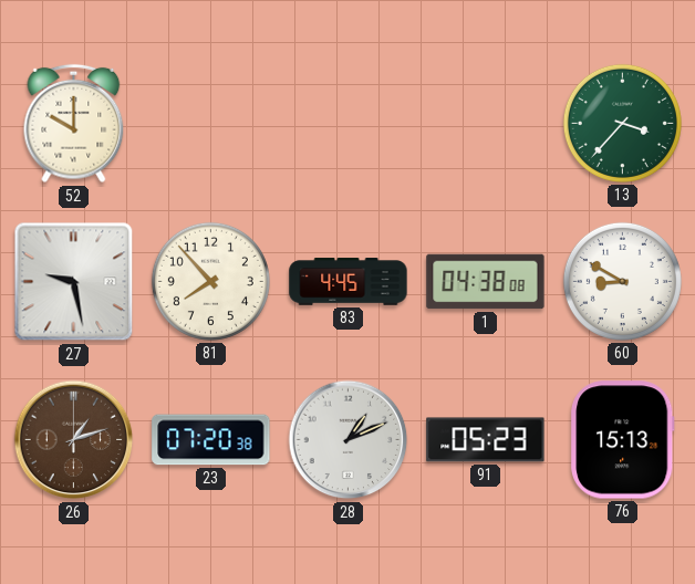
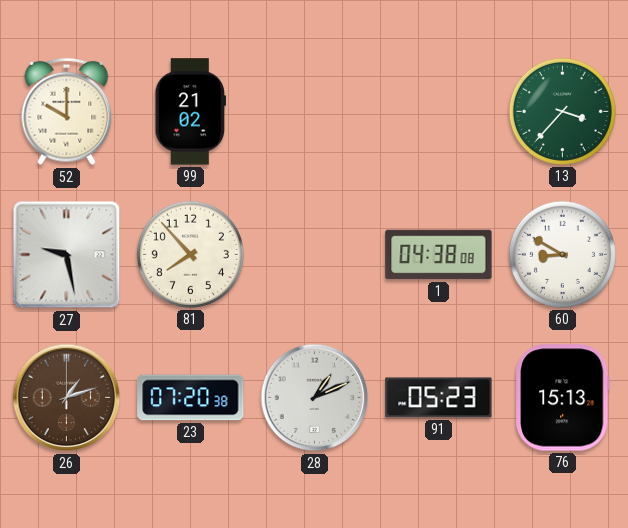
99: none -> 21:02 (190, 112)
83: 4:45 -> none (349, 282)
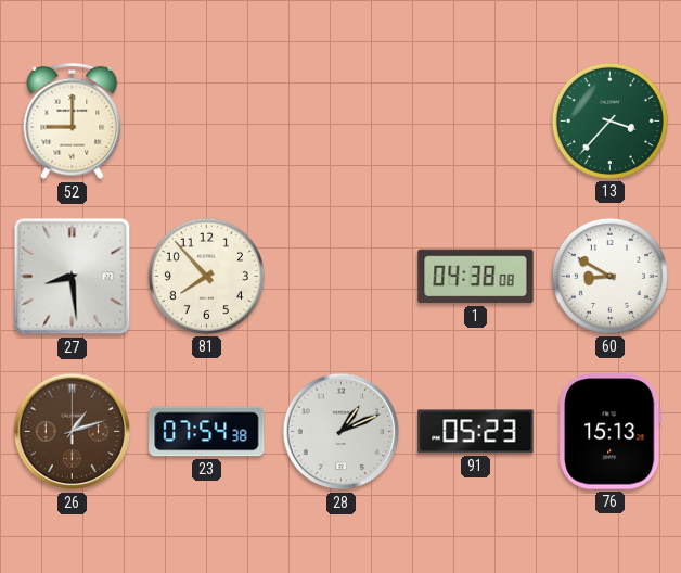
52: 10:00 -> 9:00 (73, 122)
99: 21:02 -> none (190, 112)
27: 9:28 -> 8:29 (73, 277)
23: 07:20 -> 07:54 (207, 432)
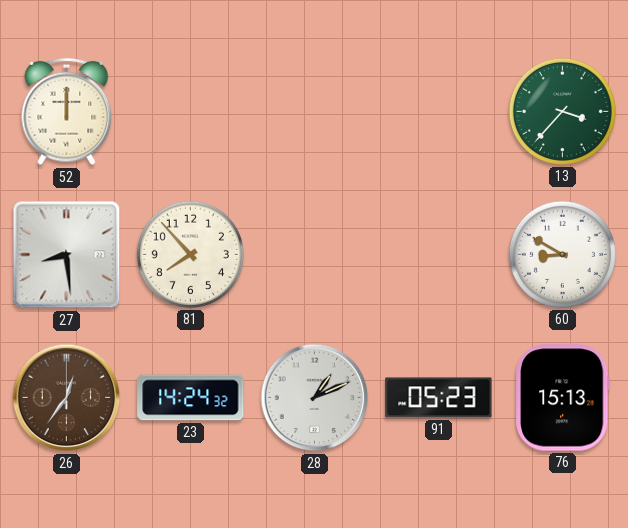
52: 9:00 -> 12:00 (67, 112)
1: 04:38 -> none (476, 277)
26: 1:12 -> 12:36 (67, 398)
23: 07:54 -> 14:24 (191, 398)
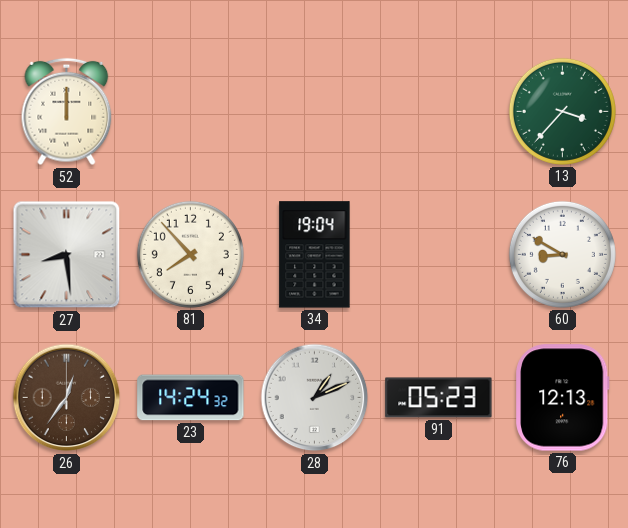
34: none -> 19:04 (315, 255)
76: 15:13 -> 12:13 (563, 398)
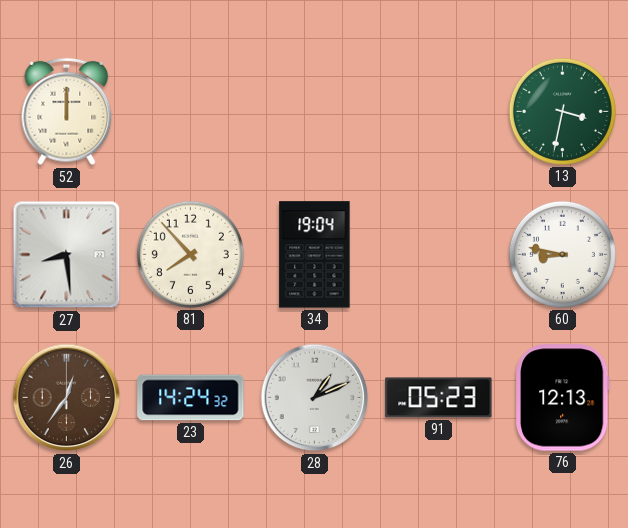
13: 3:37 -> 3:32 (562, 111)
60: 8:50 -> 8:47 (562, 254)
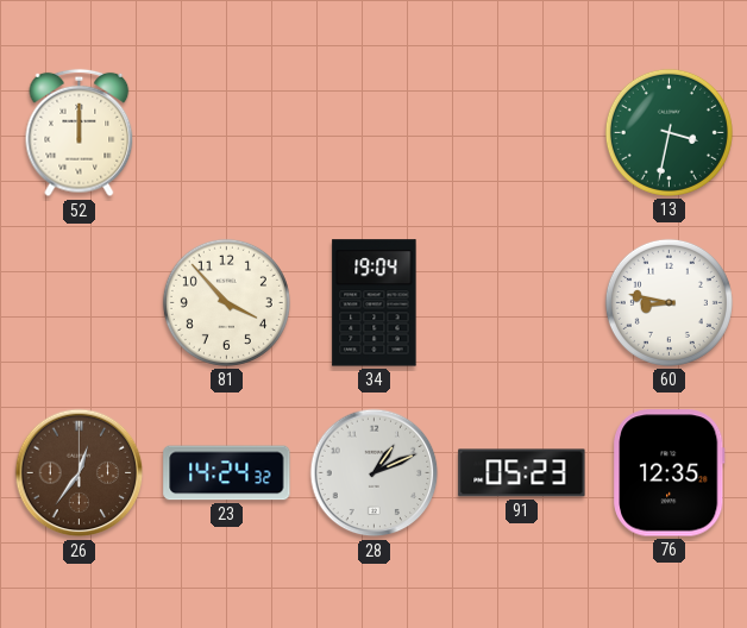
27: 8:29 -> none (67, 255)
81: 7:53 -> 3:53 (226, 302)
76: 12:13 -> 12:35 (670, 473)
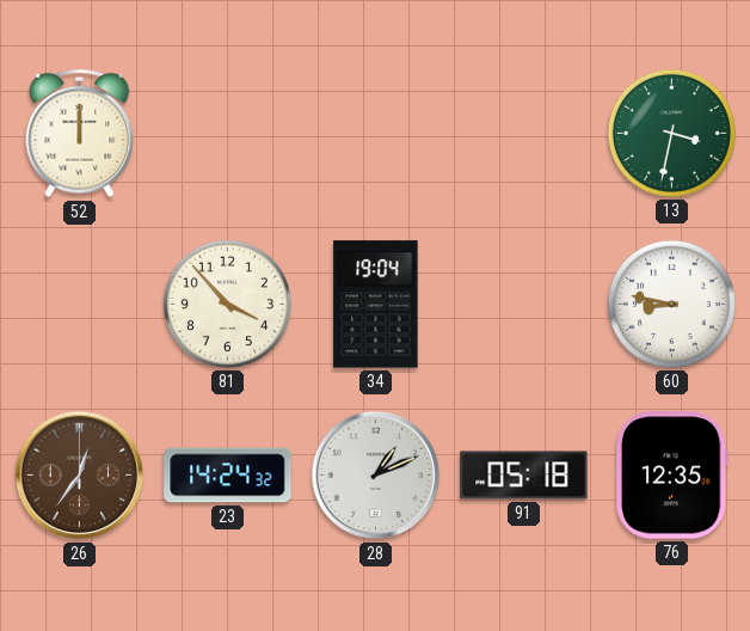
91: 05:23 -> 05:18 (524, 476)
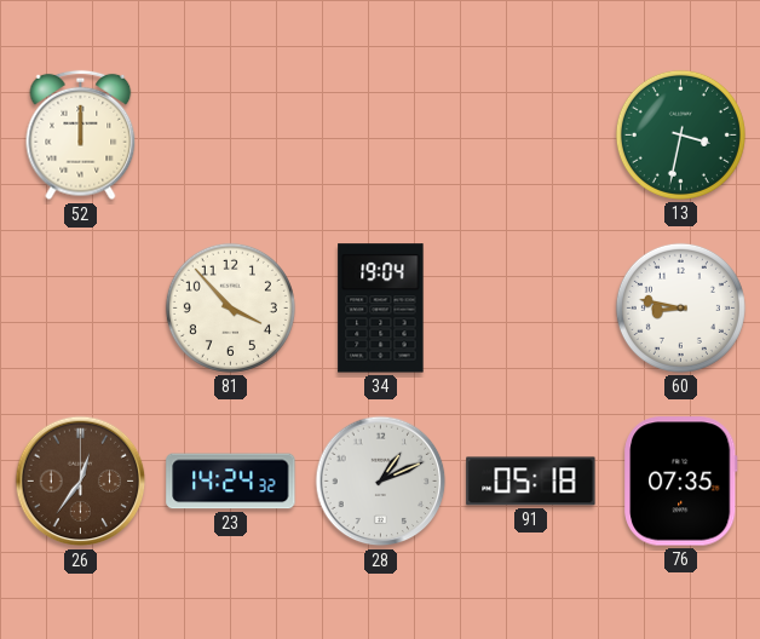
76: 12:35 -> 07:35 (681, 482)
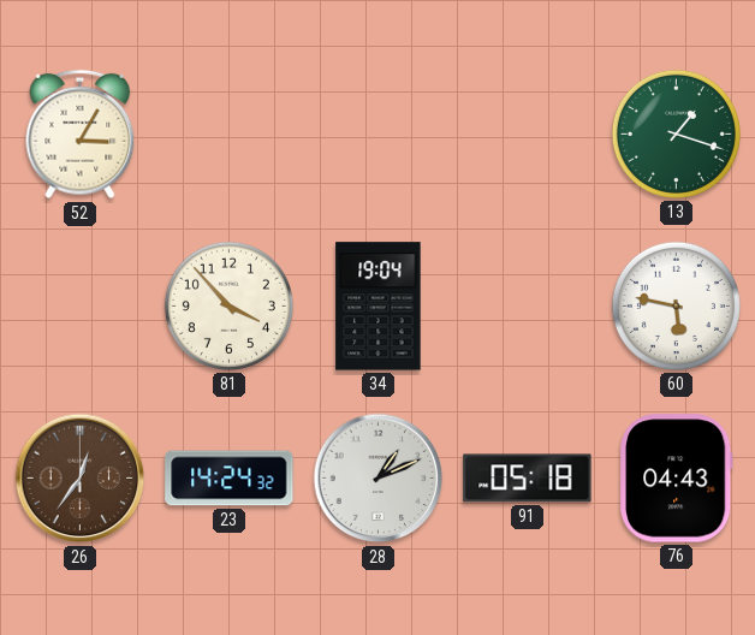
52: 12:00 -> 3:05 (81, 135)
13: 3:32 -> 1:18 (676, 133)
60: 8:47 -> 5:47 (676, 305)
76: 07:35 -> 04:43 (677, 479)
